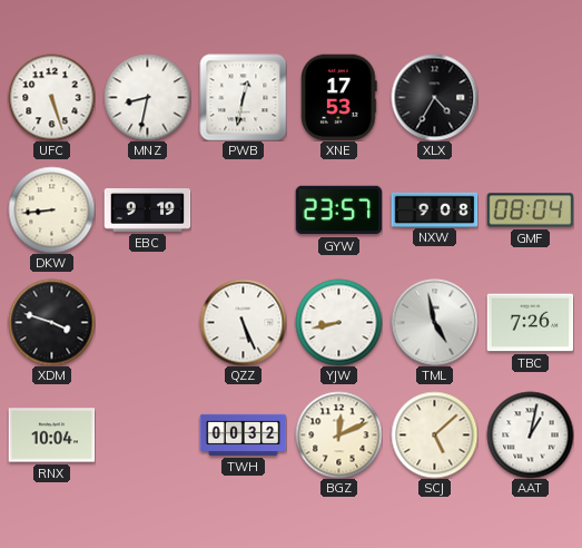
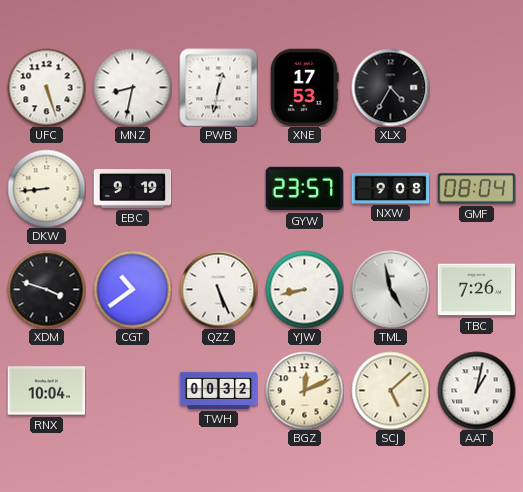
CGT: none -> 10:39 (132, 289)
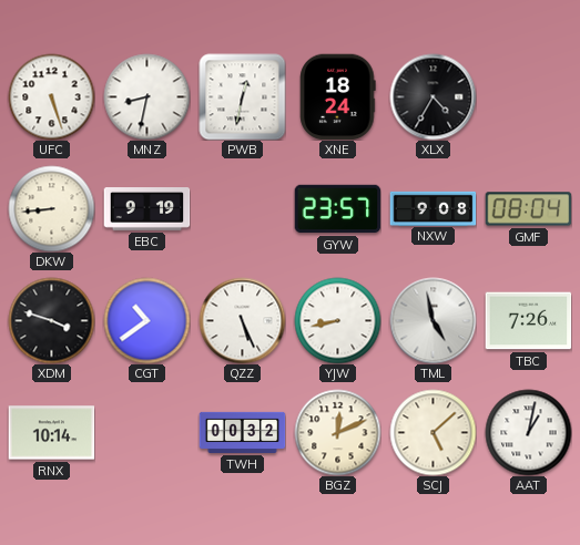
XNE: 17:53 -> 18:24 (338, 96)
RNX: 10:04 -> 10:14 (51, 433)
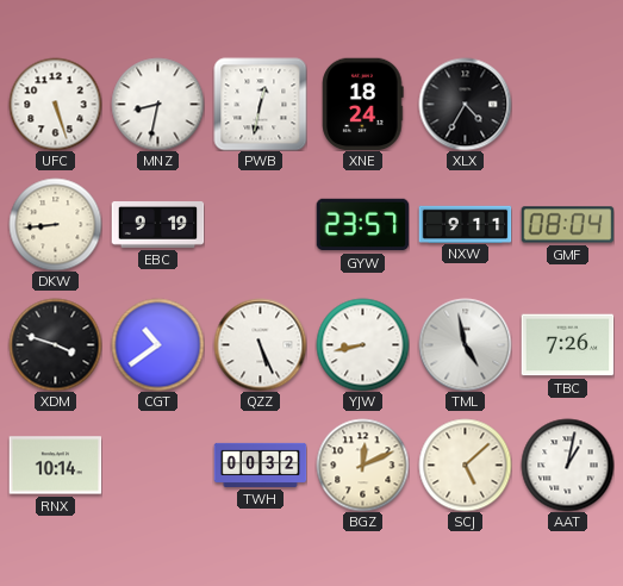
NXW: 9:08 -> 9:11 (465, 224)
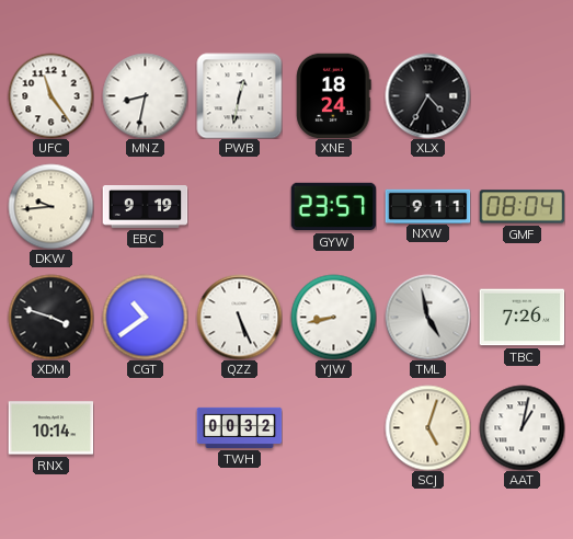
UFC: 5:27 -> 11:24 (50, 95)
DKW: 8:44 -> 9:44 (50, 206)
BGZ: 12:11 -> none (362, 465)
SCJ: 5:08 -> 5:03 (427, 427)
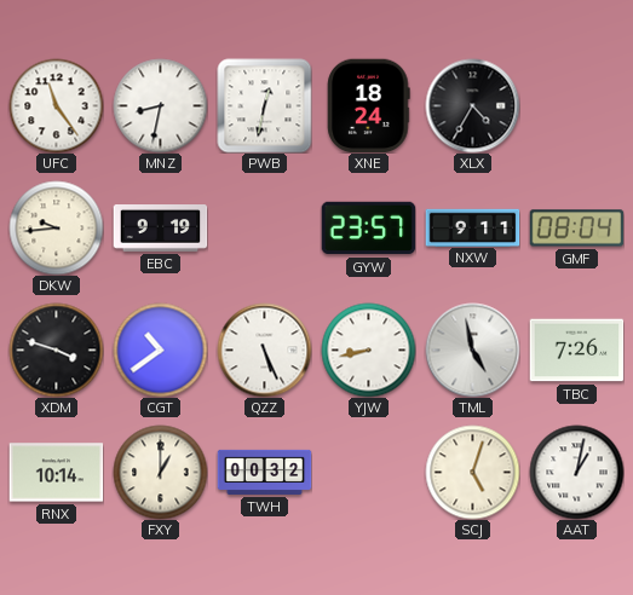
FXY: none -> 1:00 (160, 472)
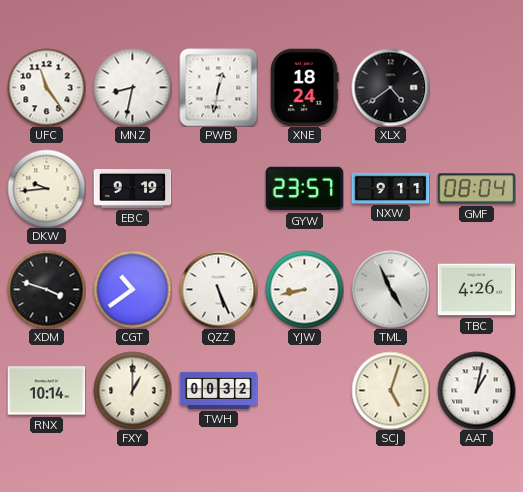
XLX: 4:35 -> 4:39 (390, 87)
TML: 4:58 -> 4:56 (390, 289)
TBC: 7:26 -> 4:26 (476, 290)
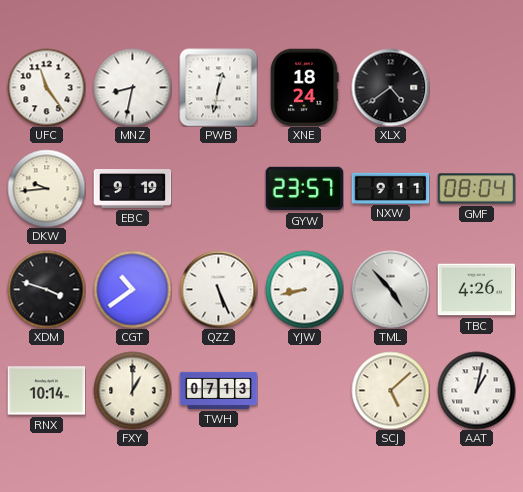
TML: 4:56 -> 4:53 (390, 289)
TWH: 00:32 -> 07:13 (218, 390)
SCJ: 5:03 -> 5:08 (390, 390)
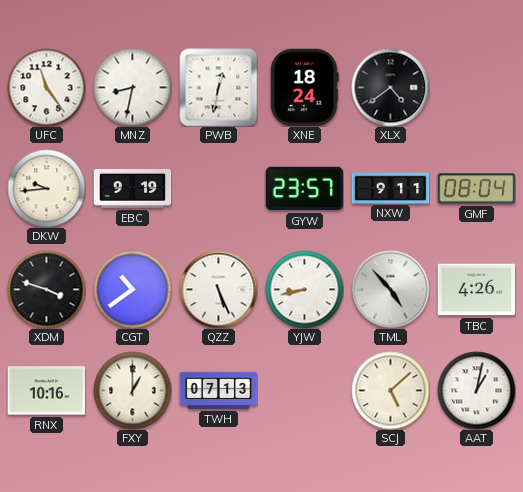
RNX: 10:14 -> 10:16 (46, 391)
